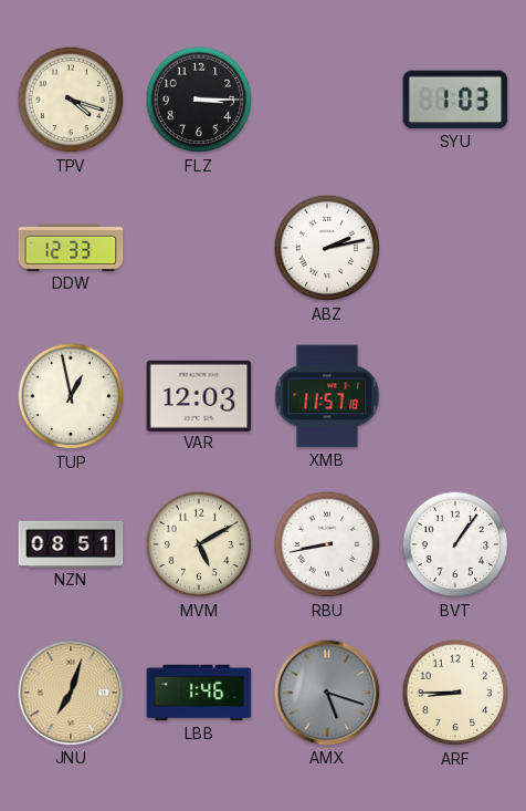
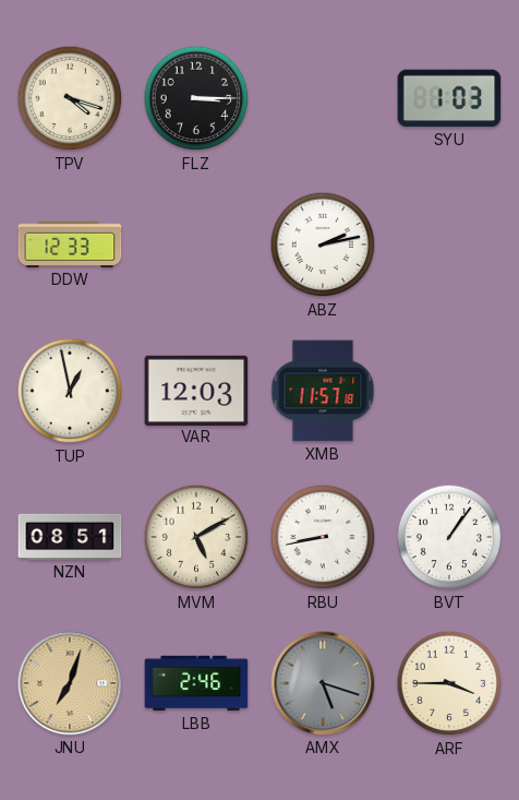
LBB: 1:46 -> 2:46 (196, 683)
ARF: 8:45 -> 3:45 (449, 683)
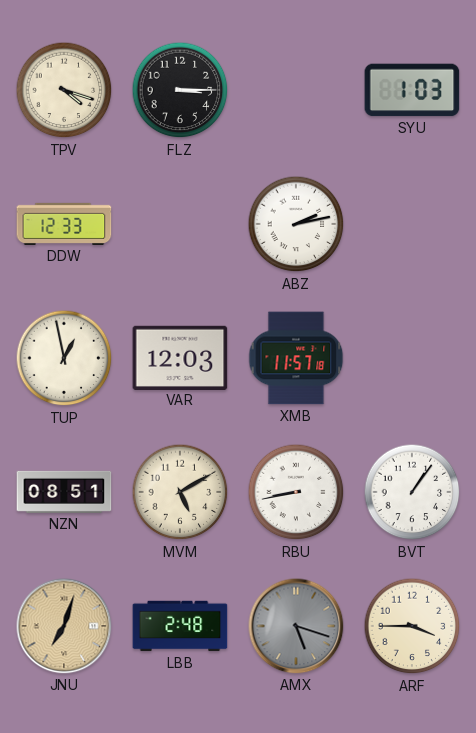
LBB: 2:46 -> 2:48 (180, 626)
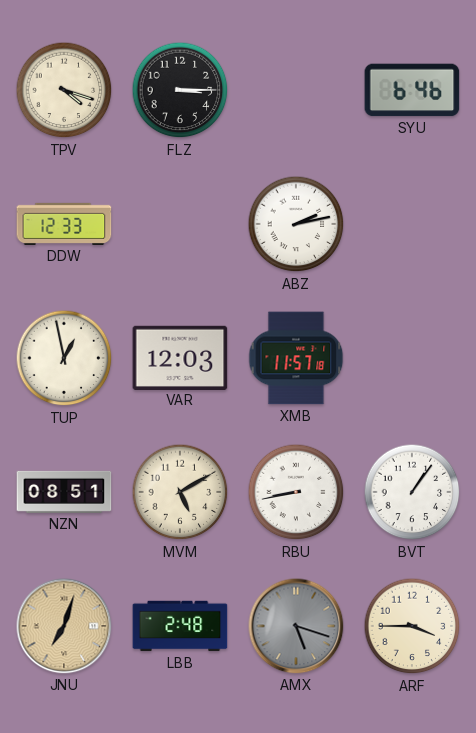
SYU: 1:03 -> 6:46 (412, 90)
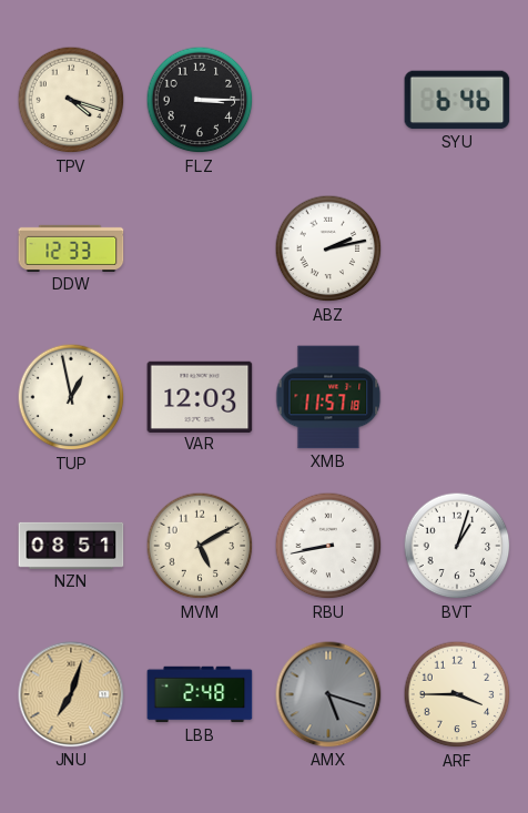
BVT: 1:06 -> 1:03 (457, 546)
